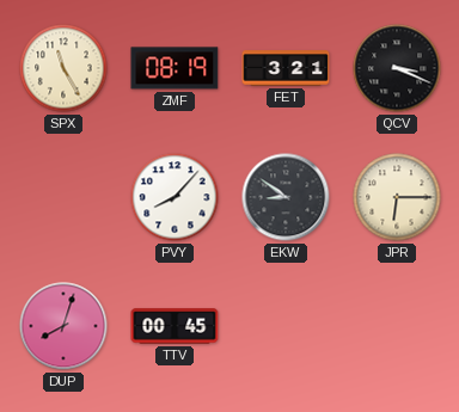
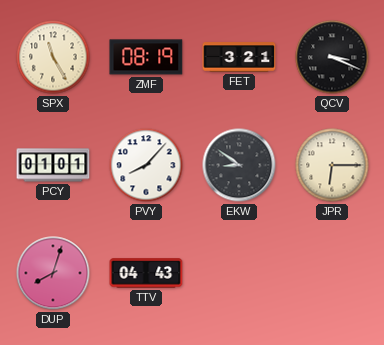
PCY: none -> 01:01 (53, 165)
TTV: 00:45 -> 04:43 (146, 273)
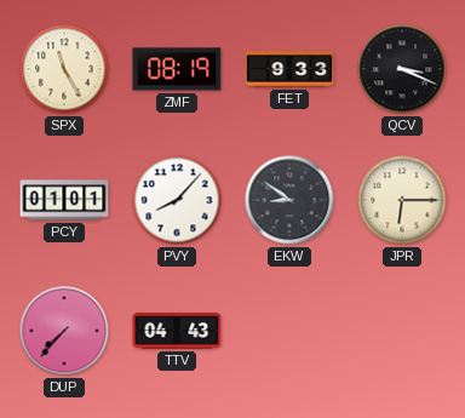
FET: 3:21 -> 9:33 (289, 69)
DUP: 8:03 -> 7:37 (64, 331)
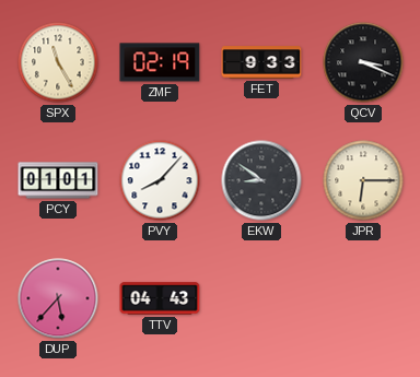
ZMF: 08:19 -> 02:19 (160, 62)
DUP: 7:37 -> 5:37 (58, 298)
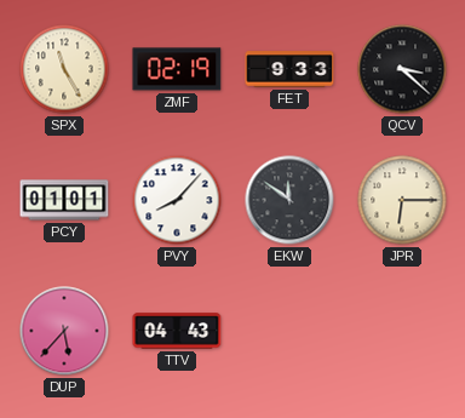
QCV: 3:19 -> 3:22 (402, 69)
EKW: 8:51 -> 11:51 (289, 200)
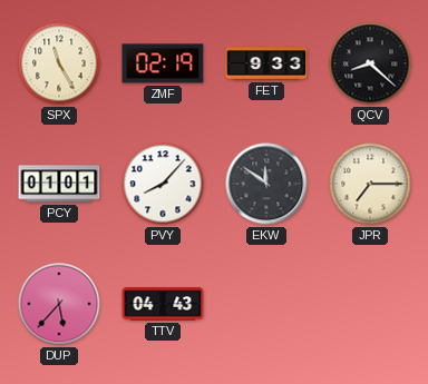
QCV: 3:22 -> 8:22 (370, 63)
JPR: 6:15 -> 7:15 (370, 184)
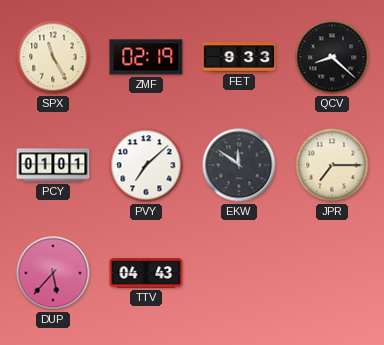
PVY: 8:07 -> 7:08 (146, 165)
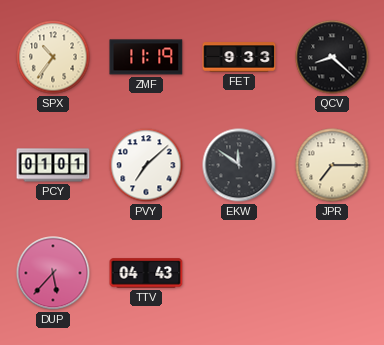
SPX: 11:25 -> 10:36 (53, 57)
ZMF: 02:19 -> 11:19 (146, 57)
